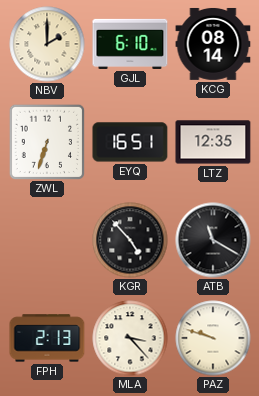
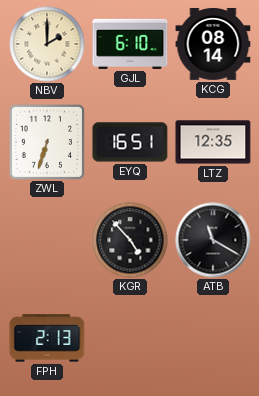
MLA: 3:23 -> none (130, 338)
PAZ: 9:48 -> none (213, 338)
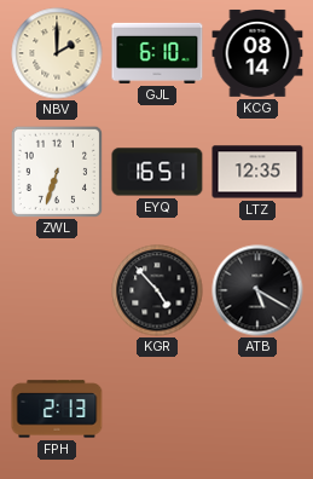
ATB: 11:20 -> 5:20 (257, 290)
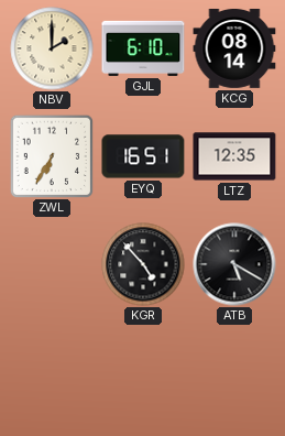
ZWL: 6:33 -> 6:35 (51, 155)
FPH: 2:13 -> none (57, 409)
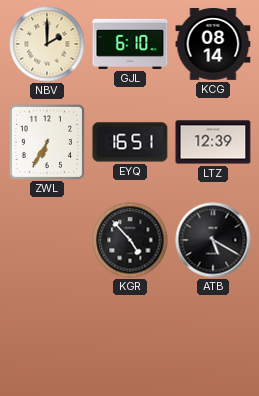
LTZ: 12:35 -> 12:39 (213, 142)
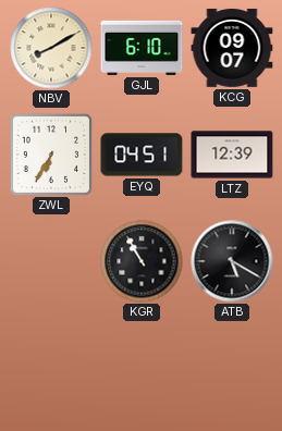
NBV: 2:00 -> 8:10 (51, 48)
KCG: 08:14 -> 09:07 (232, 48)
EYQ: 16:51 -> 04:51 (142, 155)
KGR: 4:53 -> 10:55 (142, 261)
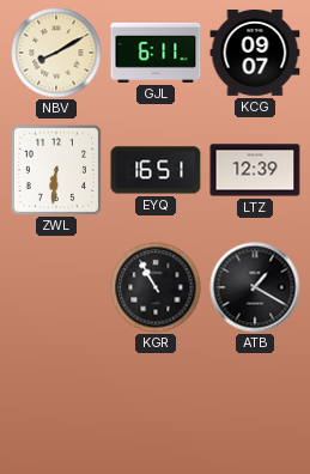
GJL: 6:10 -> 6:11 (156, 53)
ZWL: 6:35 -> 6:31 (55, 169)
EYQ: 04:51 -> 16:51 (156, 170)
ATB: 5:20 -> 1:20 (255, 287)
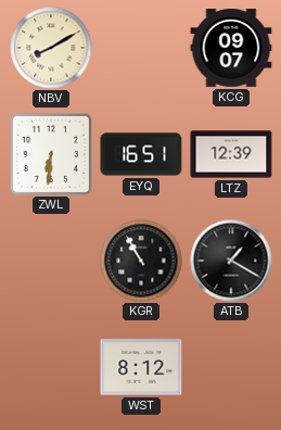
GJL: 6:11 -> none (156, 53)
WST: none -> 8:12 (141, 367)
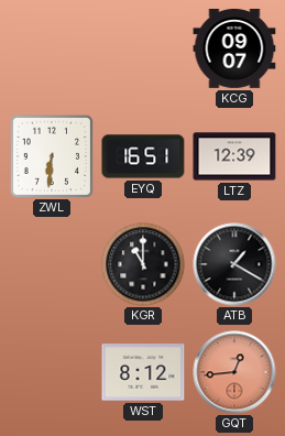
NBV: 8:10 -> none (51, 48)
KGR: 10:55 -> 11:00 (143, 264)
GQT: none -> 12:44 (234, 372)
